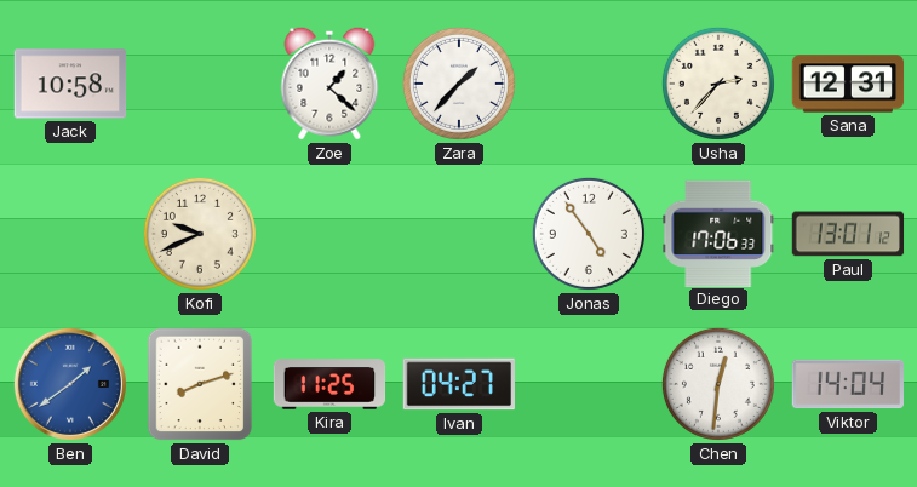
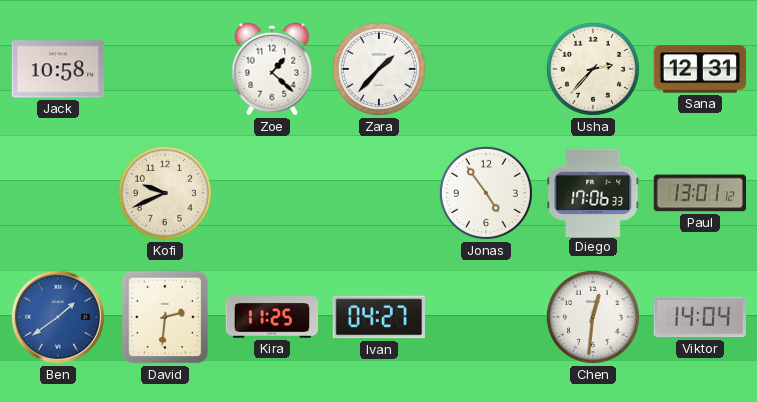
David: 8:12 -> 2:31 (165, 317)
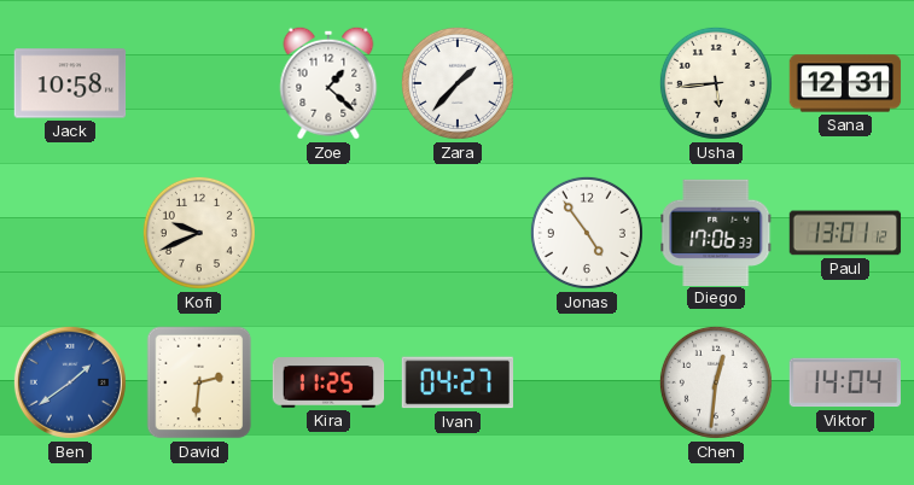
Usha: 2:37 -> 5:44 (716, 83)
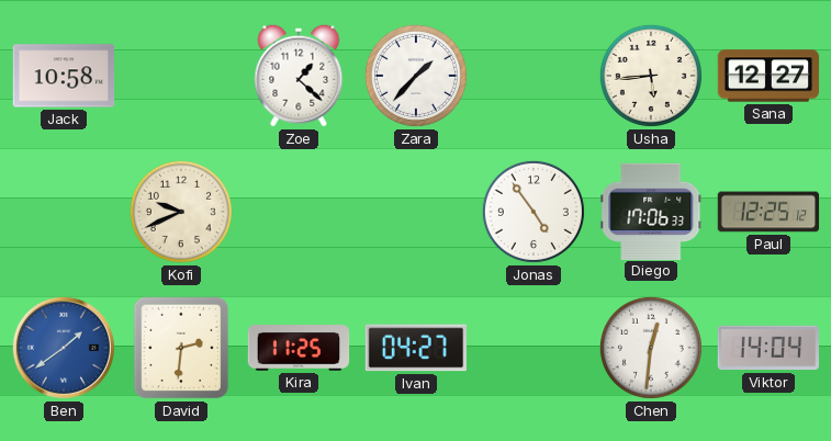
Sana: 12:31 -> 12:27 (768, 76)
Paul: 13:01 -> 12:25 (768, 212)
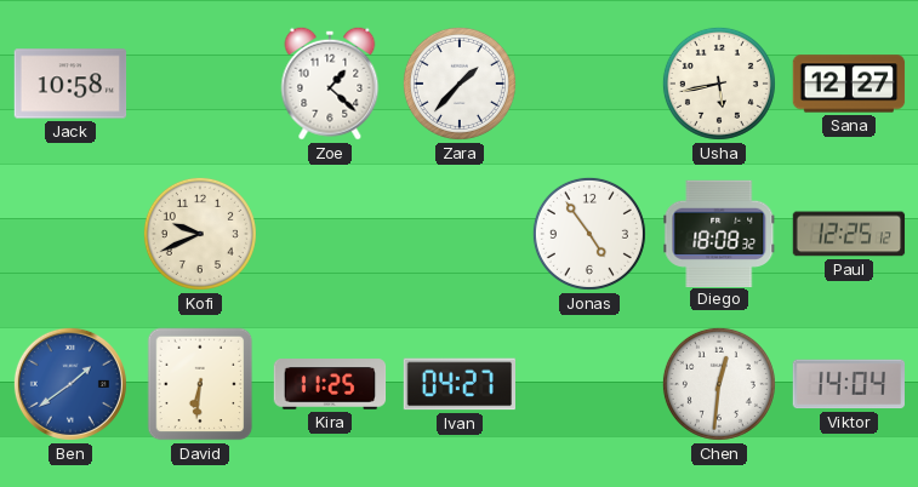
Usha: 5:44 -> 5:43 (719, 84)
Diego: 17:06 -> 18:08 (719, 233)
David: 2:31 -> 6:31 (200, 384)
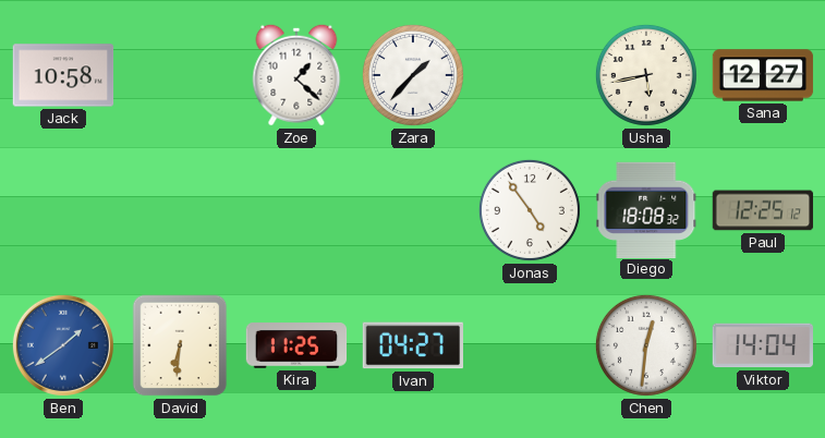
Kofi: 9:41 -> none (200, 234)
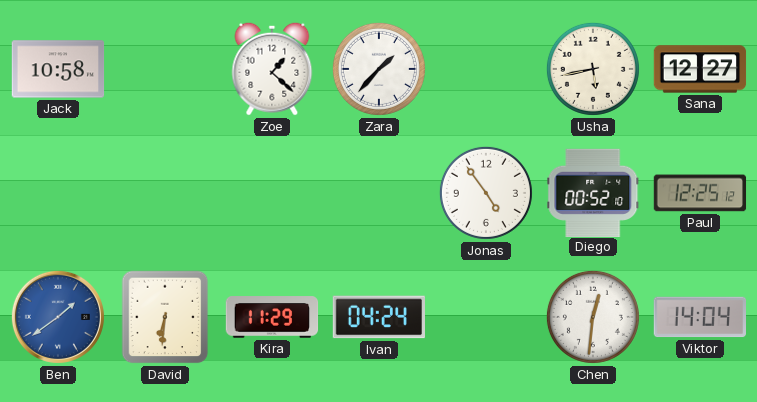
Diego: 18:08 -> 00:52 (593, 192)
Kira: 11:25 -> 11:29 (272, 317)
Ivan: 04:27 -> 04:24 (378, 317)
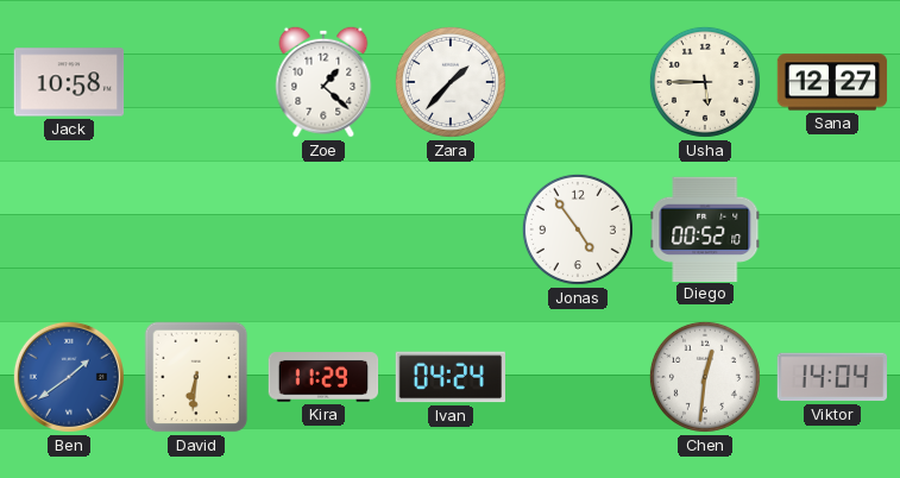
Usha: 5:43 -> 5:45 (705, 82)
Paul: 12:25 -> none (700, 193)
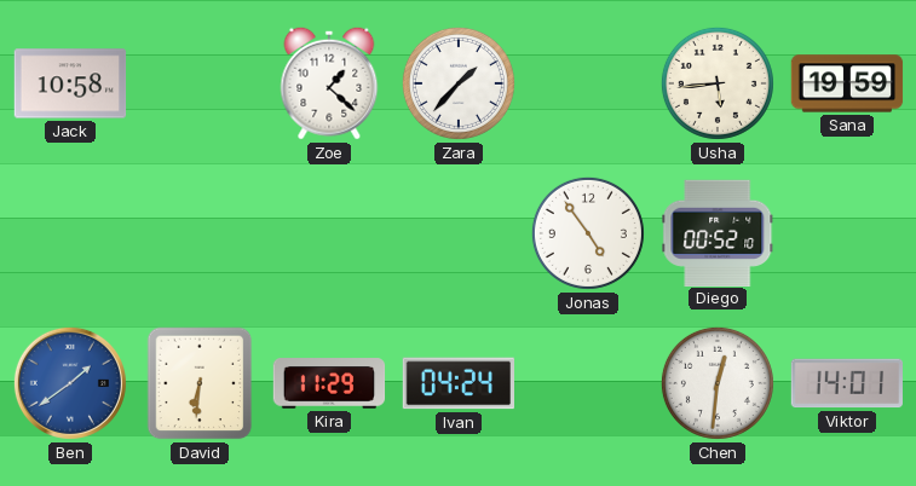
Usha: 5:45 -> 5:44 (718, 83)
Sana: 12:27 -> 19:59 (847, 83)
Viktor: 14:04 -> 14:01 (847, 383)
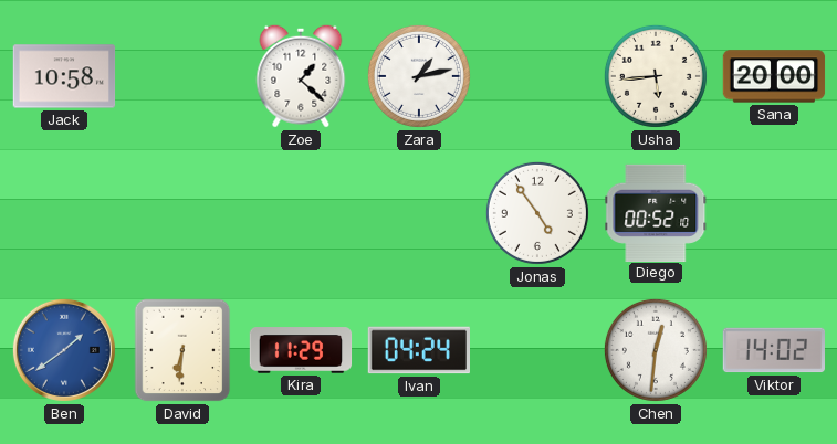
Zara: 1:37 -> 1:13 (419, 76)
Sana: 19:59 -> 20:00 (774, 76)
Viktor: 14:01 -> 14:02 (774, 350)
